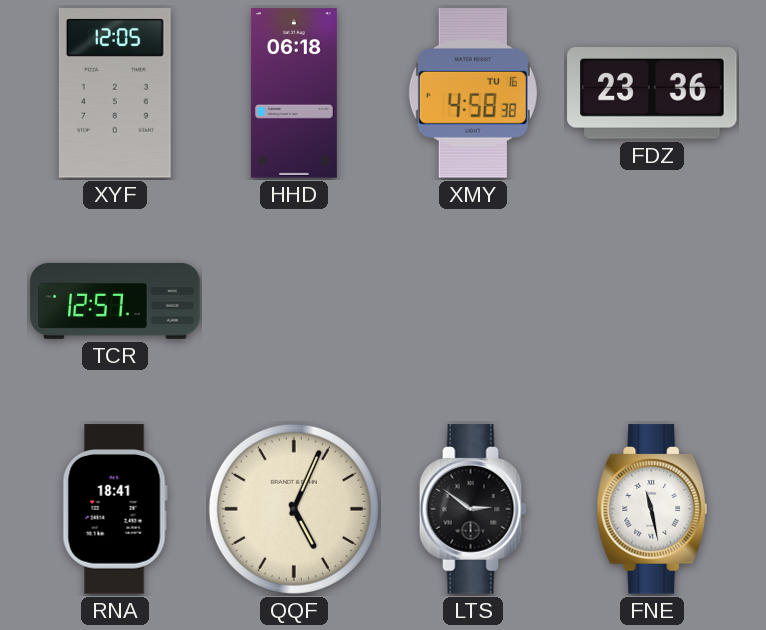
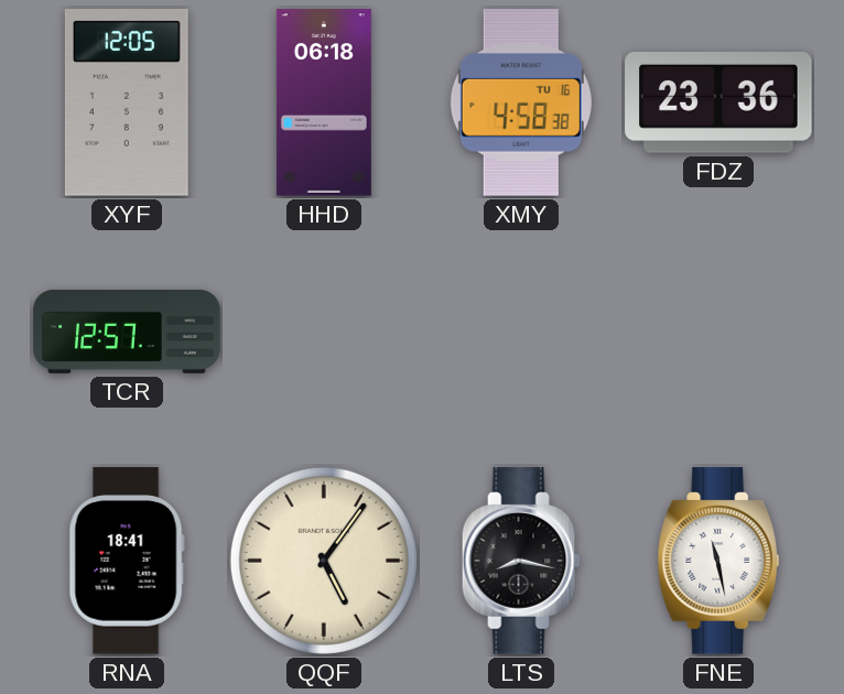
QQF: 5:04 -> 5:06 (324, 561)
LTS: 2:51 -> 8:17 (521, 561)
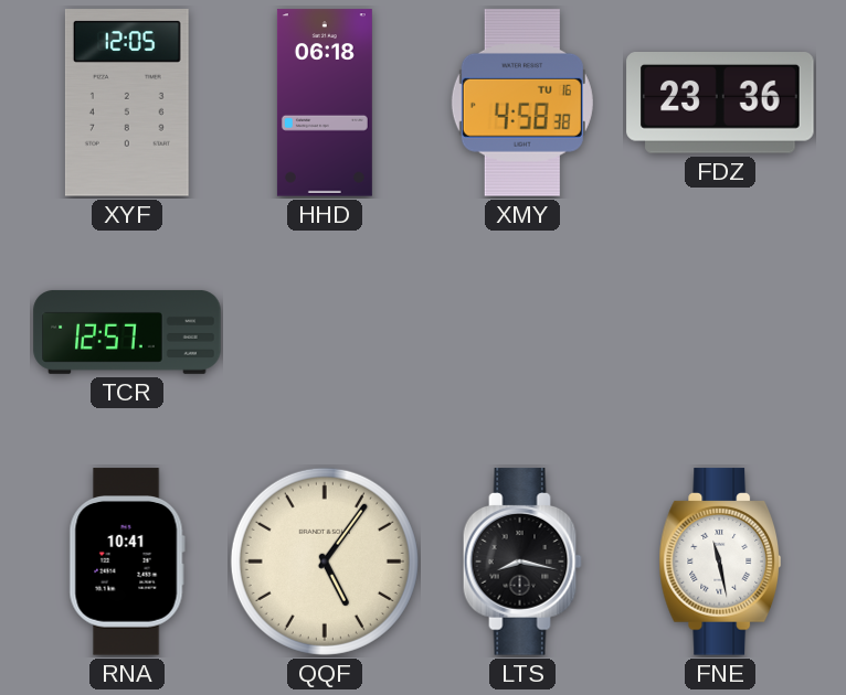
RNA: 18:41 -> 10:41 (127, 562)
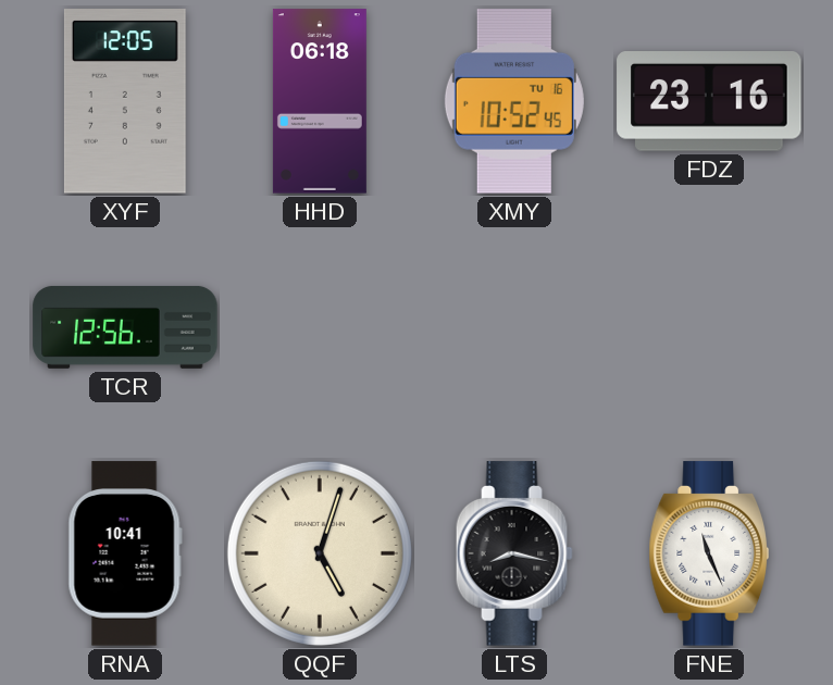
XMY: 4:58 -> 10:52 (514, 101)
FDZ: 23:36 -> 23:16 (709, 101)
TCR: 12:57 -> 12:56 (125, 327)
QQF: 5:06 -> 5:03 (320, 553)
FNE: 11:28 -> 11:26 (708, 553)
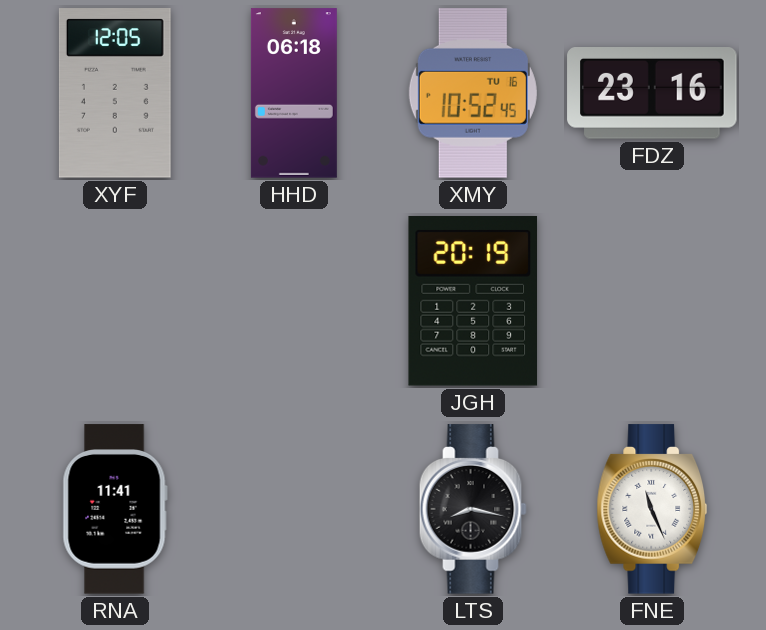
TCR: 12:56 -> none (125, 327)
JGH: none -> 20:19 (473, 301)
RNA: 10:41 -> 11:41 (115, 509)
QQF: 5:03 -> none (320, 553)
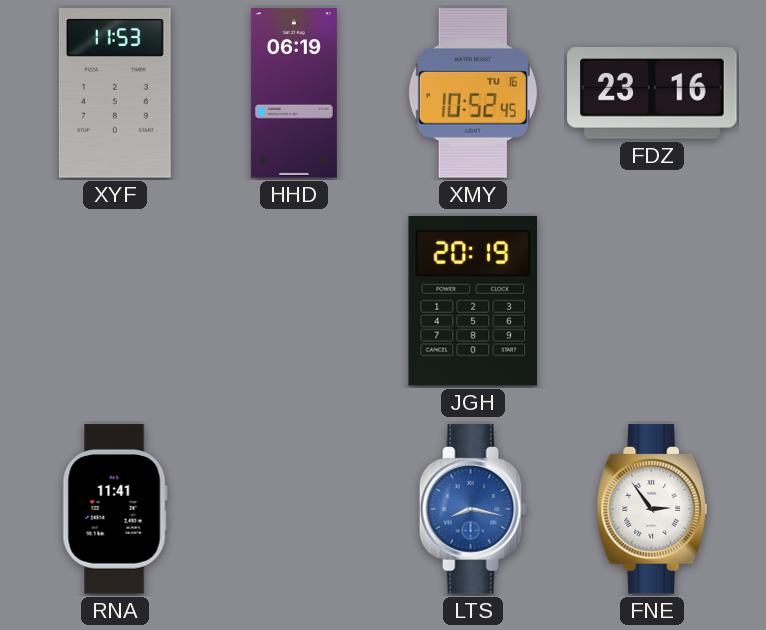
XYF: 12:05 -> 11:53 (115, 93)
HHD: 06:18 -> 06:19 (294, 93)
LTS dial: black -> blue (473, 509)
FNE: 11:26 -> 2:54 (651, 509)
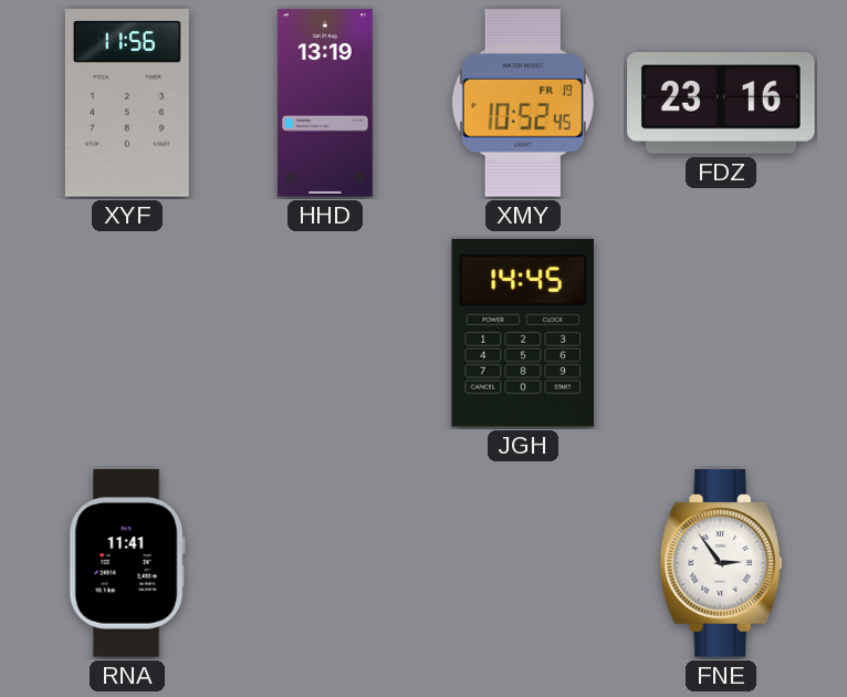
XYF: 11:53 -> 11:56 (127, 103)
HHD: 06:19 -> 13:19 (325, 103)
XMY date: TU 16 -> FR 19 (523, 103)
JGH: 20:19 -> 14:45 (523, 333)
LTS: 8:17 -> none (473, 509)
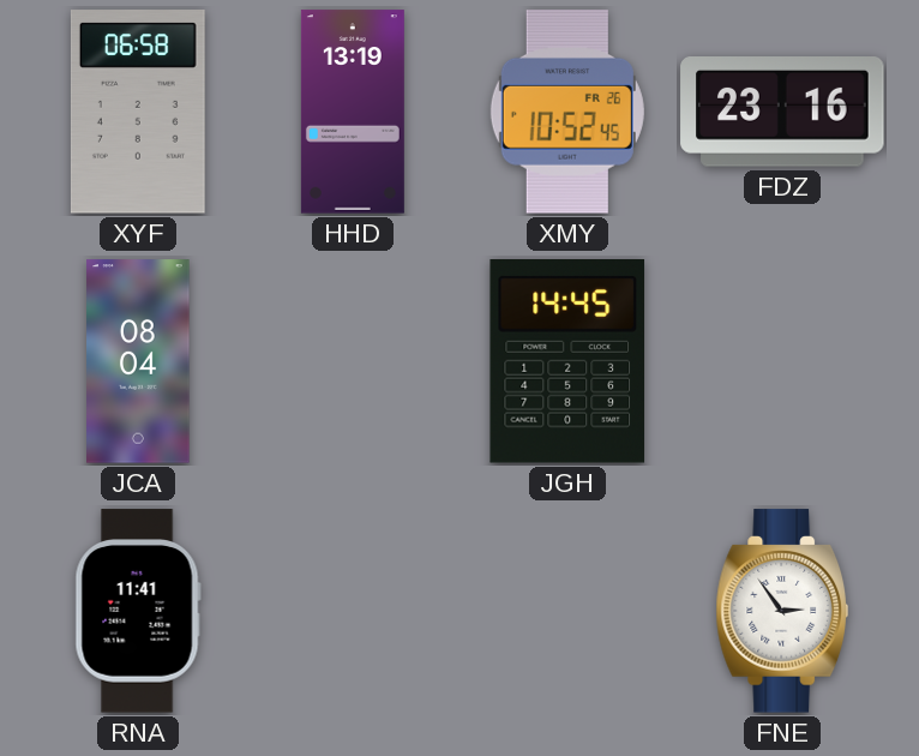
XYF: 11:56 -> 06:58 (138, 112)
XMY date: FR 19 -> FR 26 (567, 112)
JCA: none -> 08:04 (138, 361)
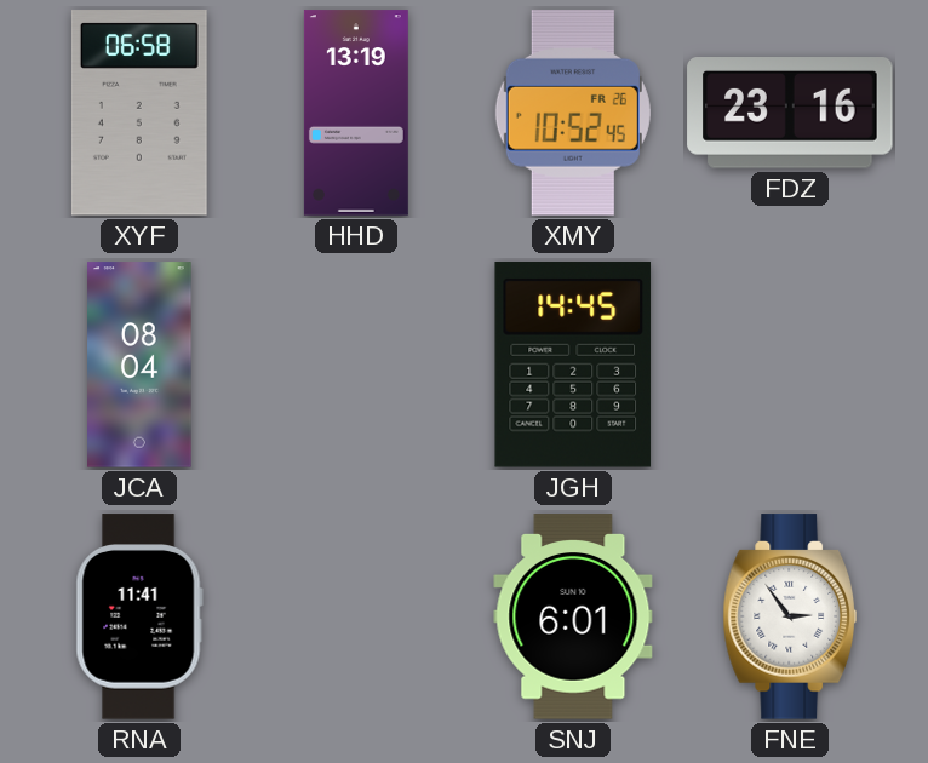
SNJ: none -> 6:01 (573, 616)
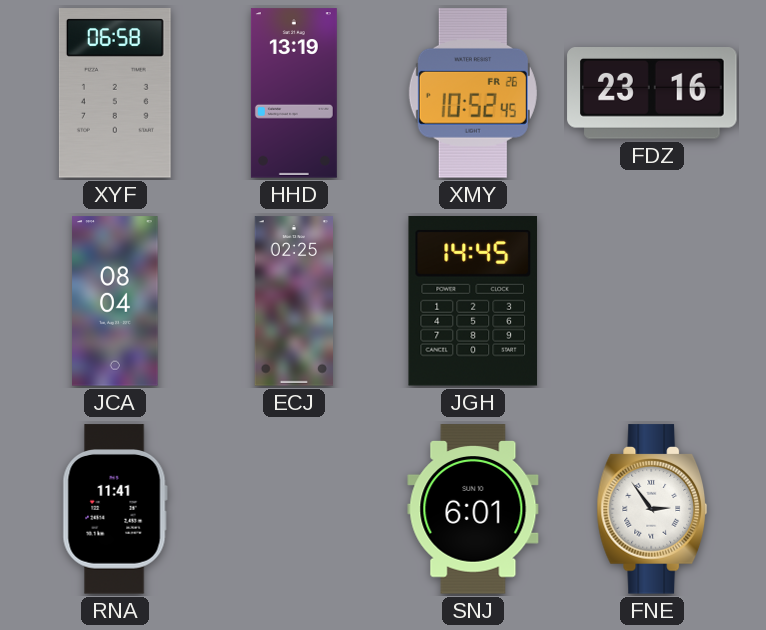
ECJ: none -> 02:25 (293, 301)
